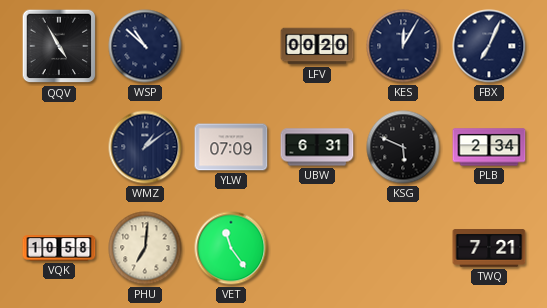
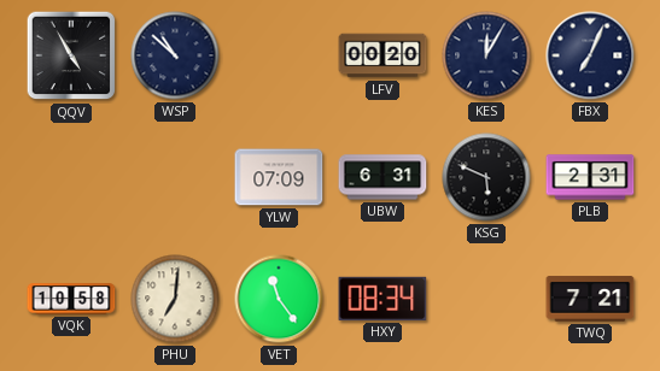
WMZ: 1:09 -> none (145, 147)
PLB: 2:34 -> 2:31 (590, 177)
HXY: none -> 08:34 (382, 299)
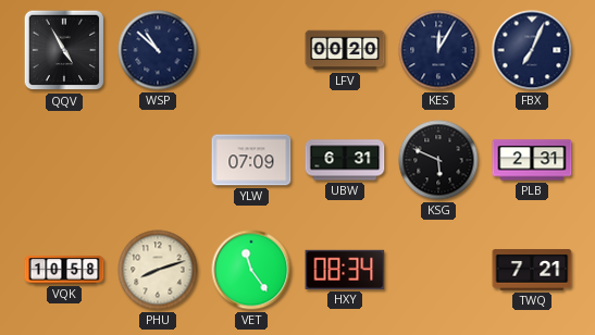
PHU: 7:01 -> 8:12 (158, 270)
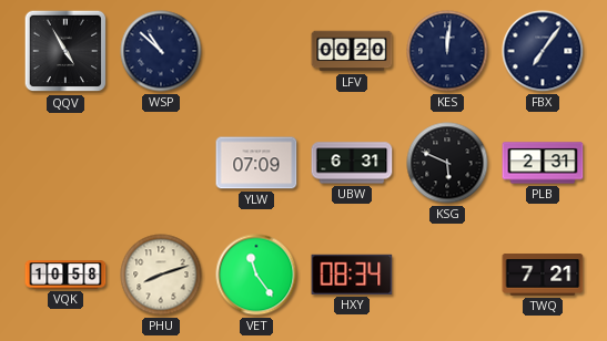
KES: 12:05 -> 12:01 (447, 51)
FBX: 7:04 -> 7:06 (543, 51)
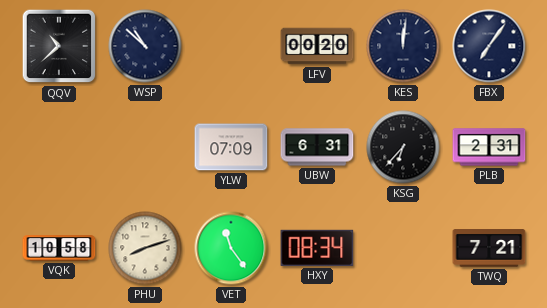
QQV: 4:55 -> 10:38 (59, 46)
KSG: 5:49 -> 6:37 (403, 147)
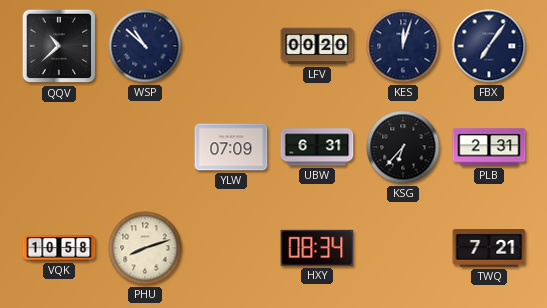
KES: 12:01 -> 12:03 (403, 46)
VET: 11:24 -> none (231, 248)
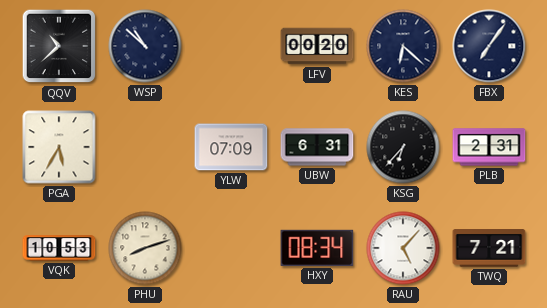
KES: 12:03 -> 6:22 (403, 46)
PGA: none -> 5:35 (59, 147)
VQK: 10:58 -> 10:53 (59, 248)
RAU: none -> 5:07 (403, 248)
